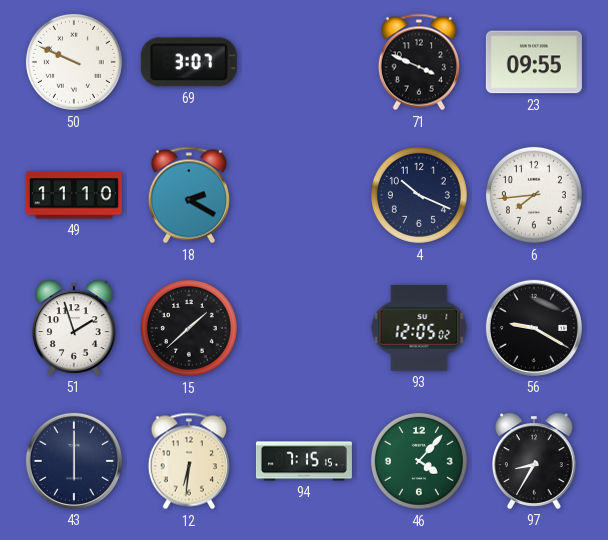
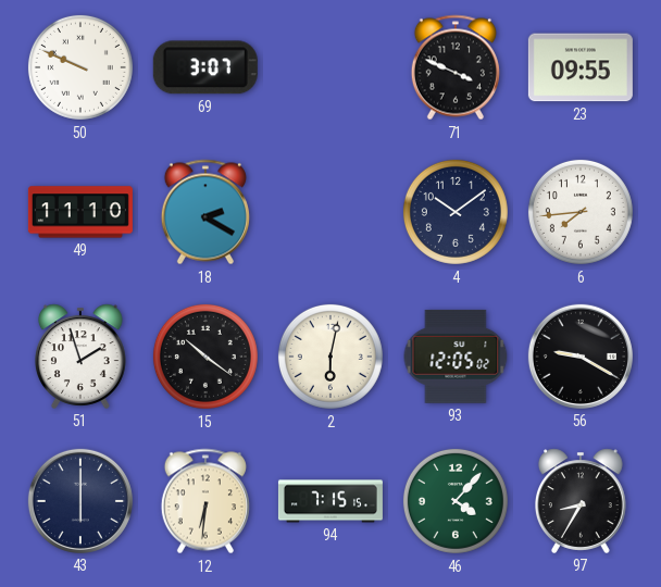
4: 10:19 -> 10:09 (456, 212)
15: 1:38 -> 10:21 (205, 357)
2: none -> 6:02 (330, 357)
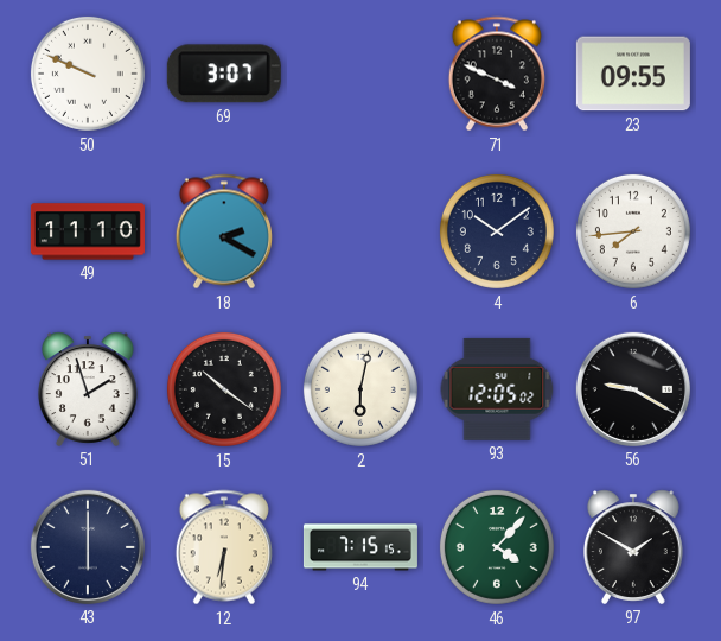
97: 8:35 -> 1:50 (634, 547)
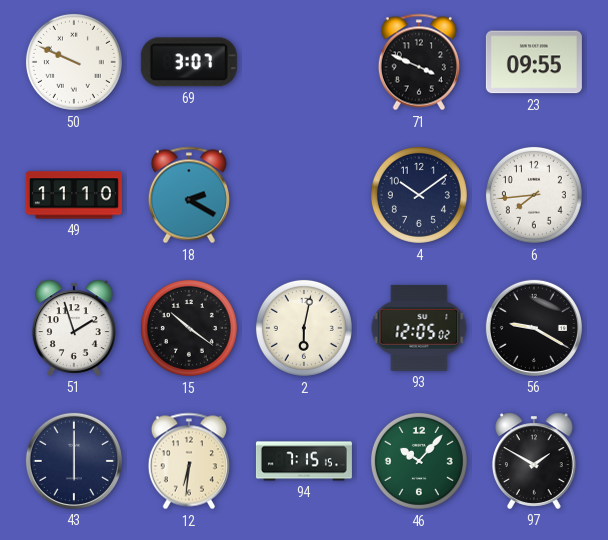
46: 4:07 -> 10:07 (419, 461)
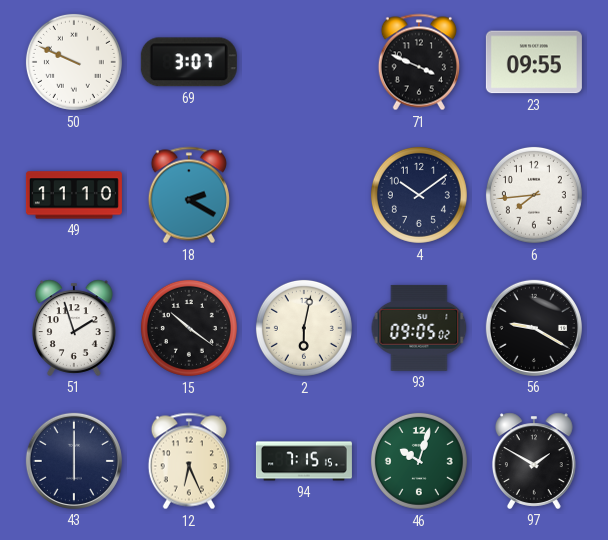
93: 12:05 -> 09:05 (419, 328)
12: 6:31 -> 6:26 (189, 461)
46: 10:07 -> 10:03 (419, 461)
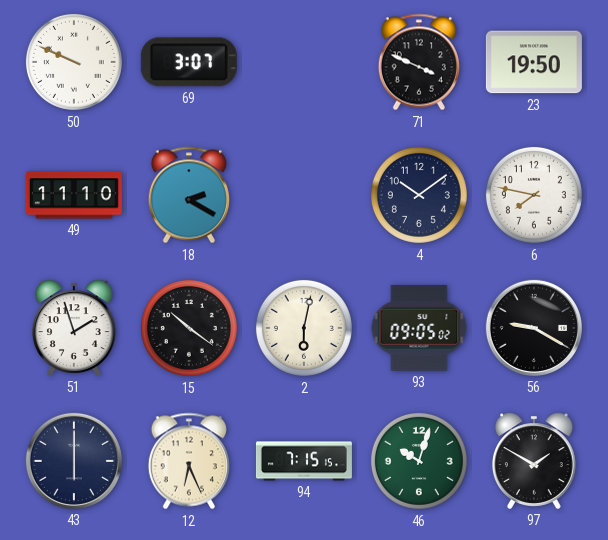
23: 09:55 -> 19:50 (534, 62)
6: 7:44 -> 7:47 (534, 195)
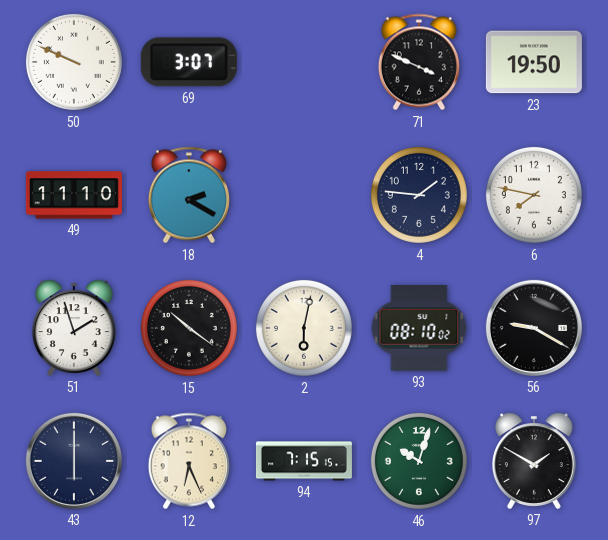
4: 10:09 -> 1:46 (419, 195)
93: 09:05 -> 08:10 (419, 328)
